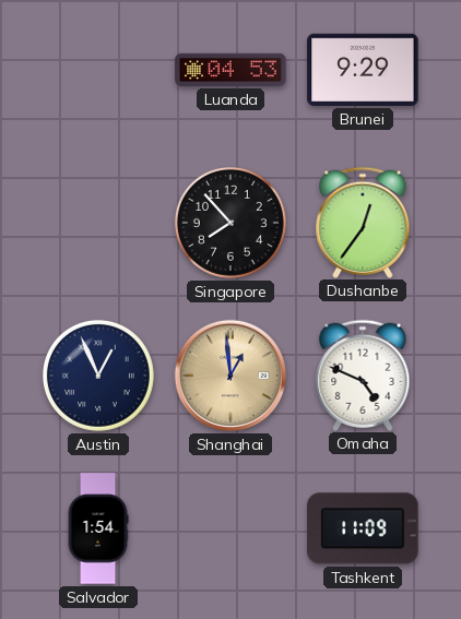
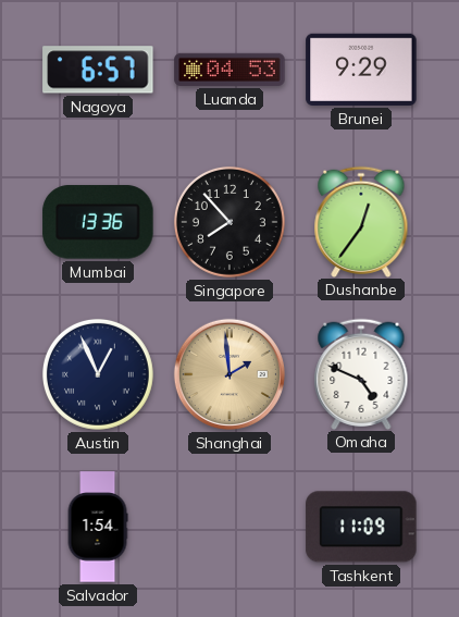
Nagoya: none -> 6:57 (98, 70)
Mumbai: none -> 13:36 (98, 222)
Shanghai: 12:59 -> 1:59 (230, 374)
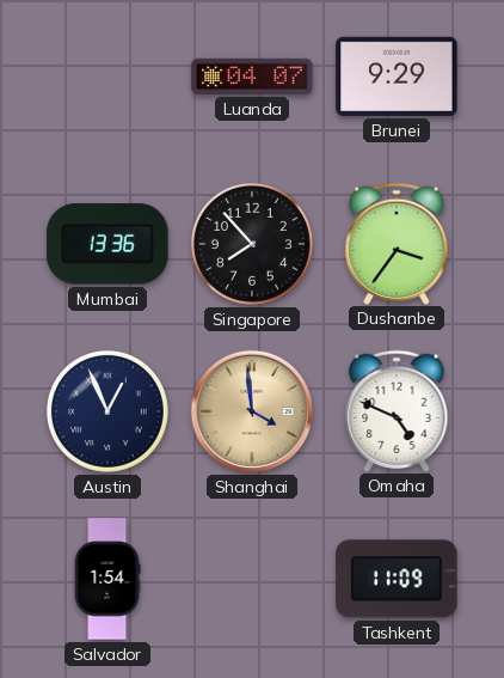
Nagoya: 6:57 -> none (98, 70)
Luanda: 04:53 -> 04:07 (252, 77)
Dushanbe: 12:36 -> 3:36 (397, 243)
Shanghai: 1:59 -> 3:59 (252, 411)
